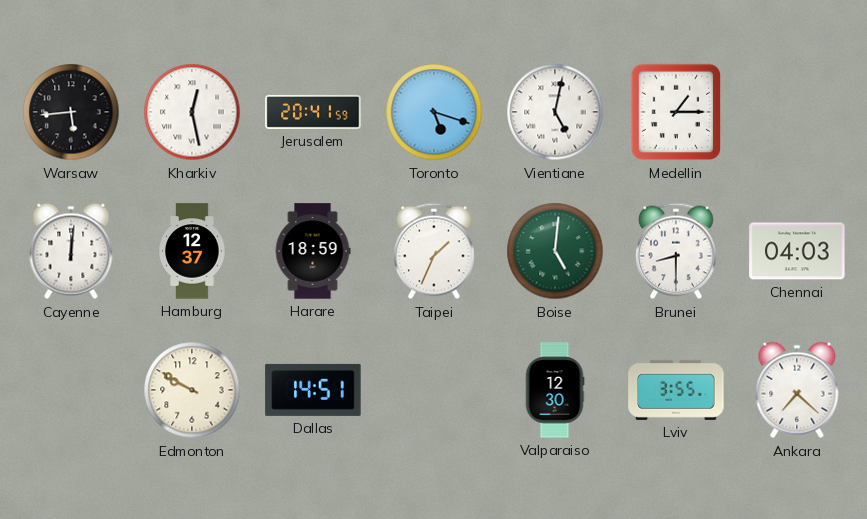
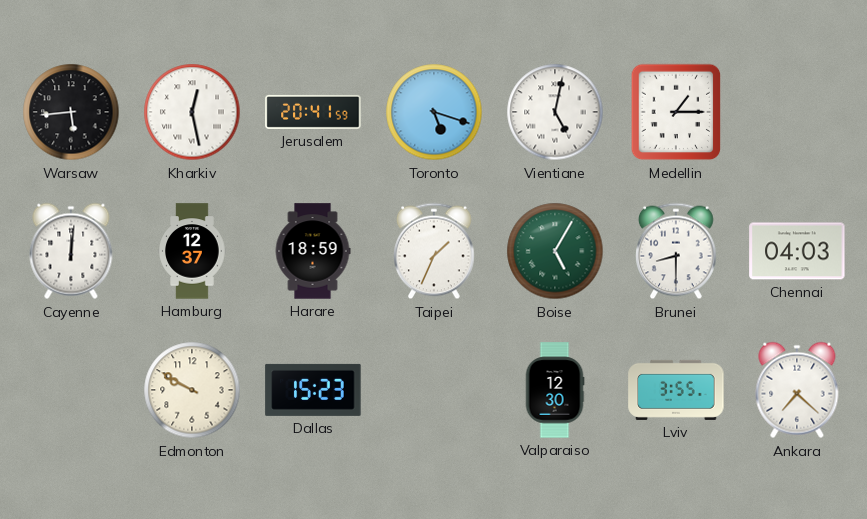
Boise: 5:01 -> 5:05 (555, 251)
Dallas: 14:51 -> 15:23 (313, 390)
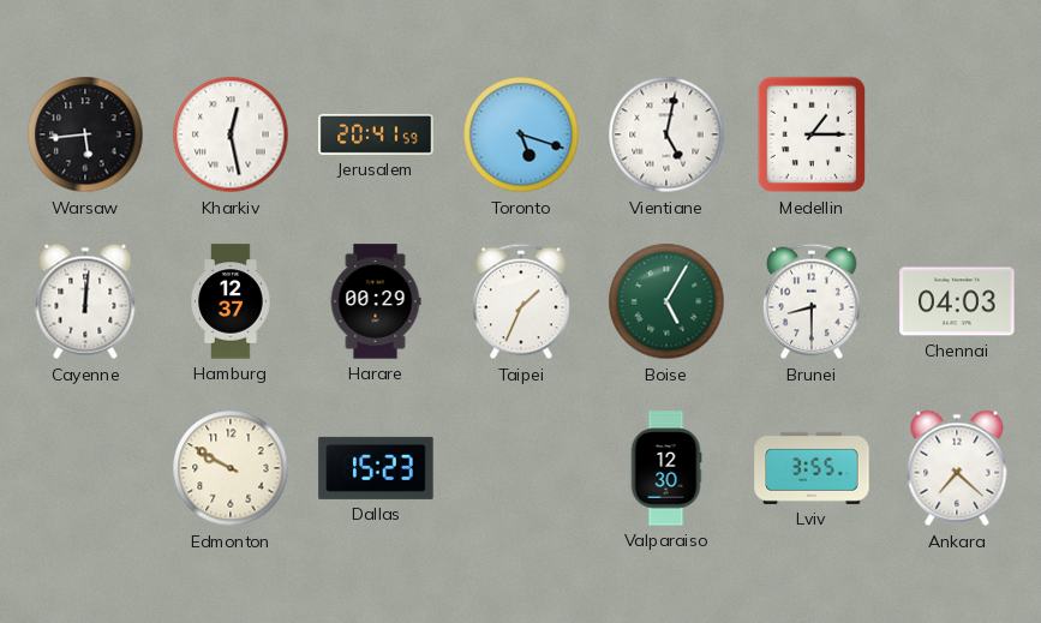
Harare: 18:59 -> 00:29 (376, 301)
